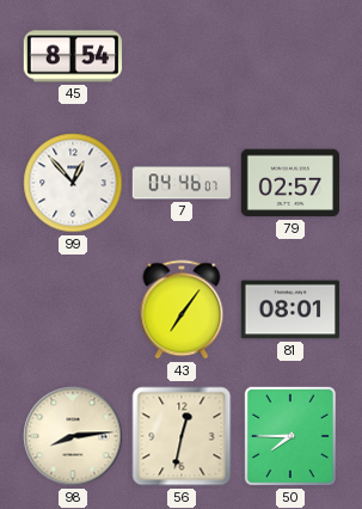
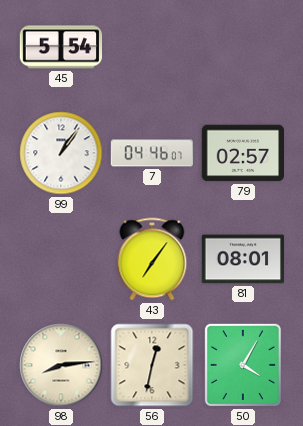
45: 8:54 -> 5:54 (61, 47)
99: 12:53 -> 1:06 (61, 153)
50: 7:45 -> 4:05 (243, 365)
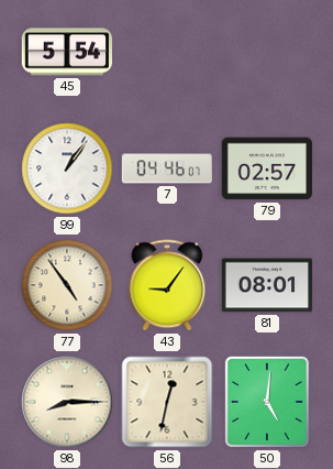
77: none -> 4:54 (67, 285)
43: 7:06 -> 9:06 (167, 285)
98: 8:14 -> 8:15 (67, 402)
50: 4:05 -> 5:01 (267, 402)
